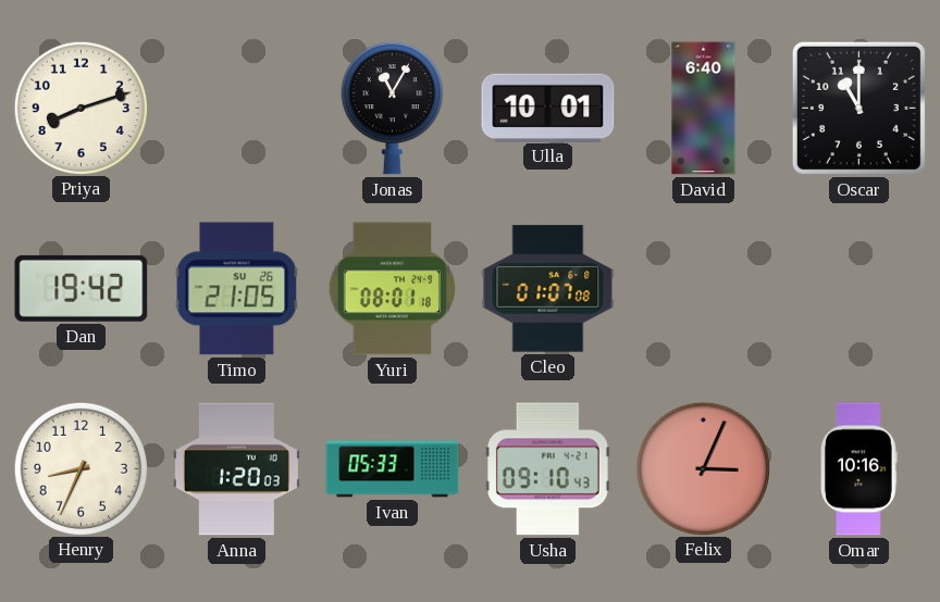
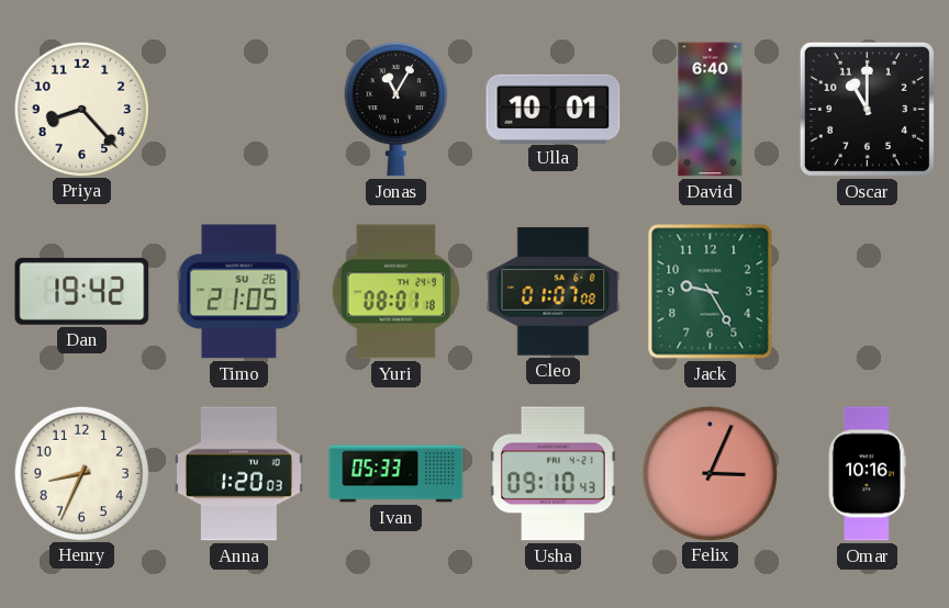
Priya: 8:12 -> 8:23 (81, 109)
Jack: none -> 9:25 (711, 292)
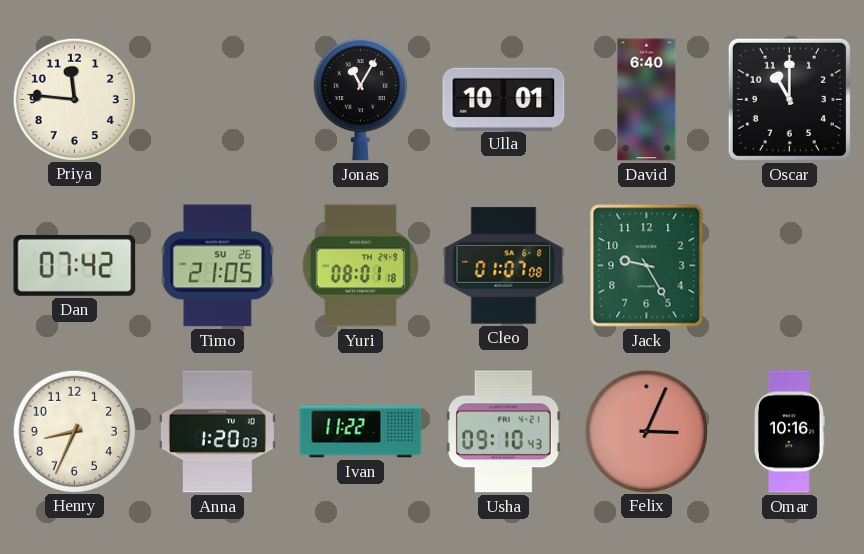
Priya: 8:23 -> 11:46 (74, 99)
Dan: 19:42 -> 07:42 (75, 265)
Ivan: 05:33 -> 11:22 (361, 432)
